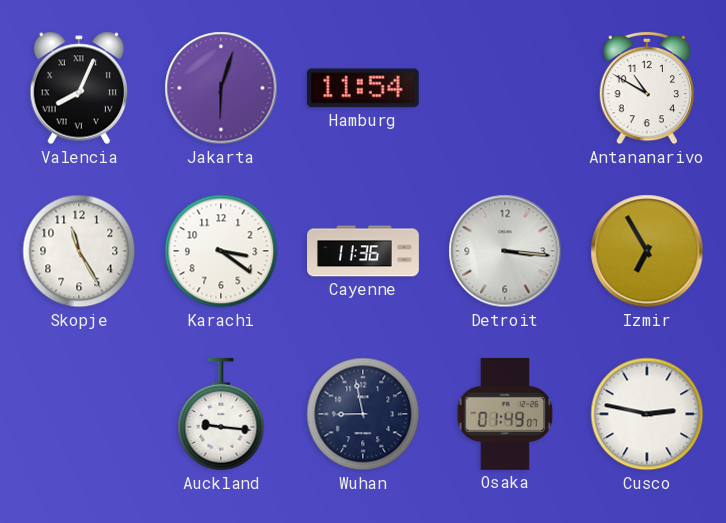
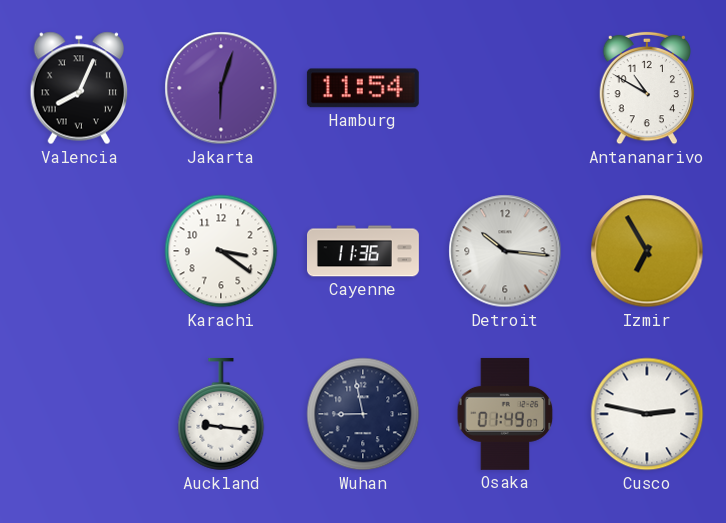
Skopje: 11:25 -> none (79, 251)
Detroit: 3:16 -> 10:16 (505, 251)
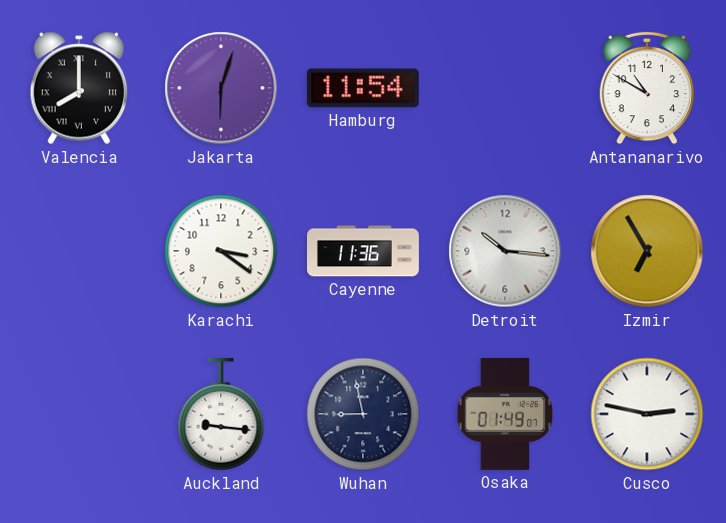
Valencia: 8:04 -> 8:00 (79, 88)
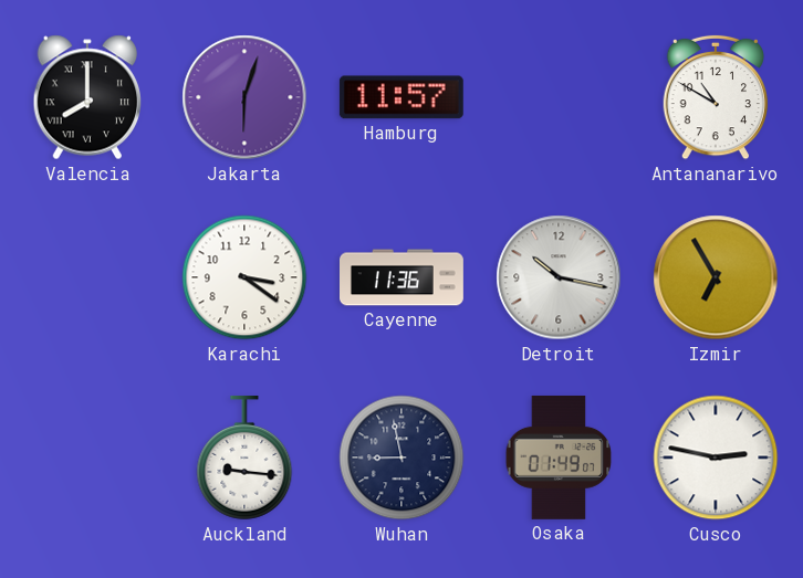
Hamburg: 11:54 -> 11:57 (401, 97)
Detroit: 10:16 -> 10:17 (559, 277)
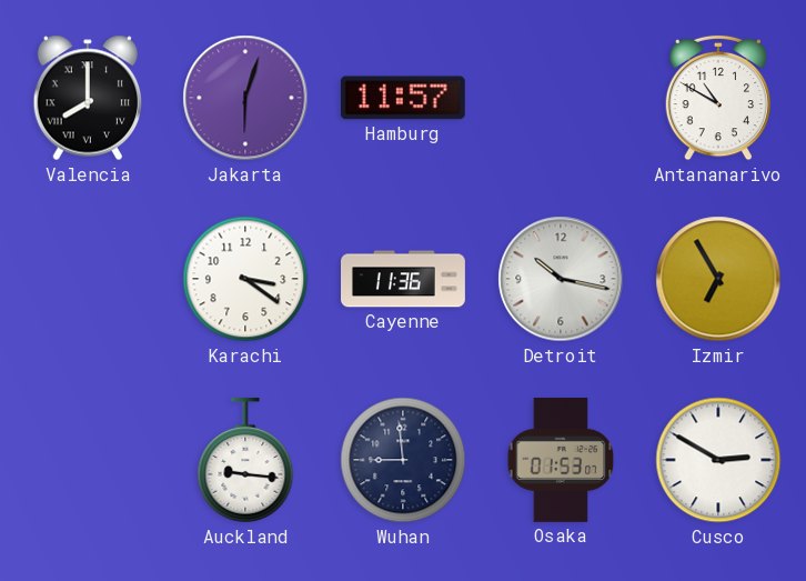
Wuhan: 8:58 -> 8:59 (403, 460)
Osaka: 01:49 -> 01:53 (561, 460)
Cusco: 2:47 -> 2:50 (718, 460)
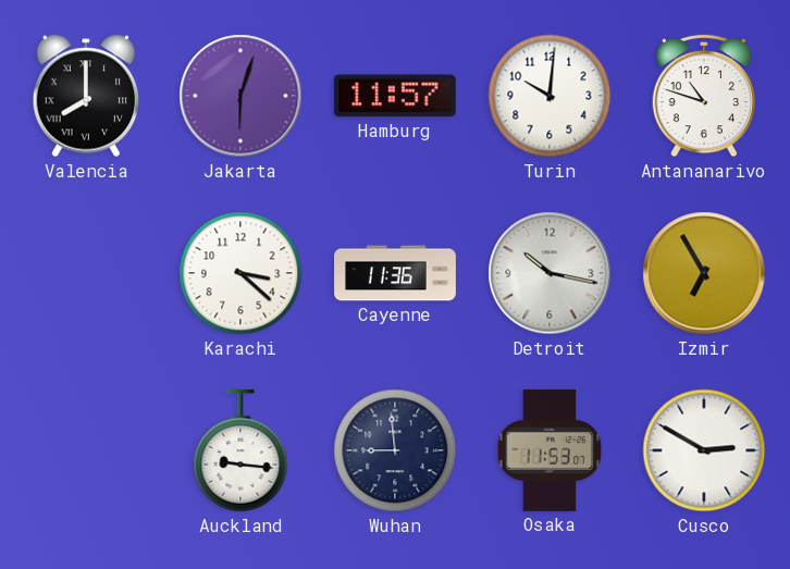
Turin: none -> 10:01 (550, 96)
Antananarivo: 10:50 -> 10:48 (704, 96)
Karachi: 3:21 -> 3:22 (240, 273)
Osaka: 01:53 -> 11:53 (550, 450)
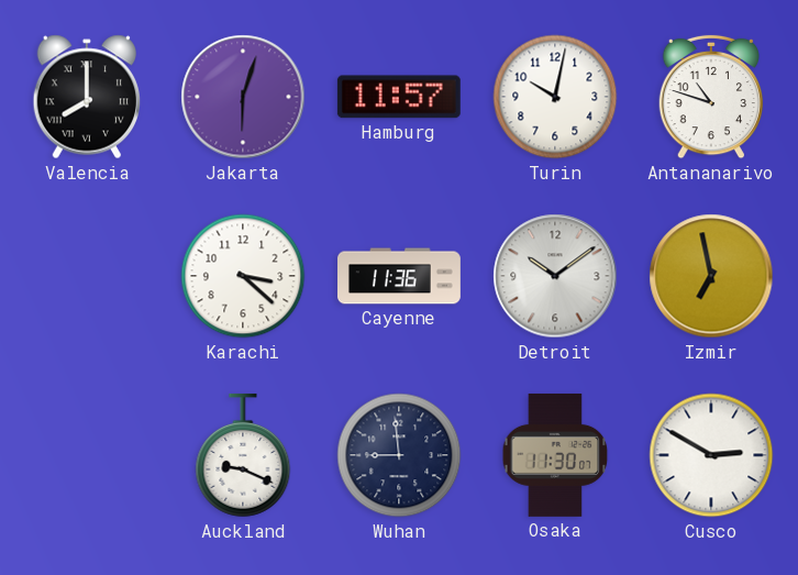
Turin: 10:01 -> 10:02 (555, 97)
Detroit: 10:17 -> 10:09 (555, 276)
Izmir: 6:55 -> 6:58 (711, 276)
Auckland: 9:16 -> 9:19 (243, 455)
Osaka: 11:53 -> 11:30 (555, 455)
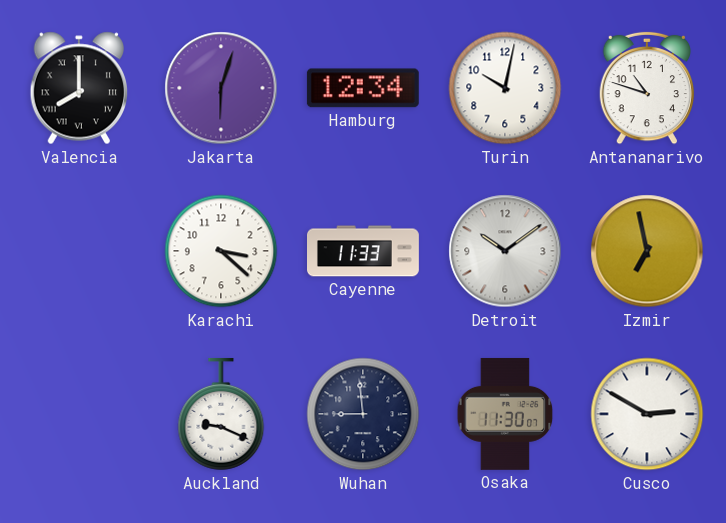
Hamburg: 11:57 -> 12:34 (363, 88)
Cayenne: 11:36 -> 11:33 (364, 251)
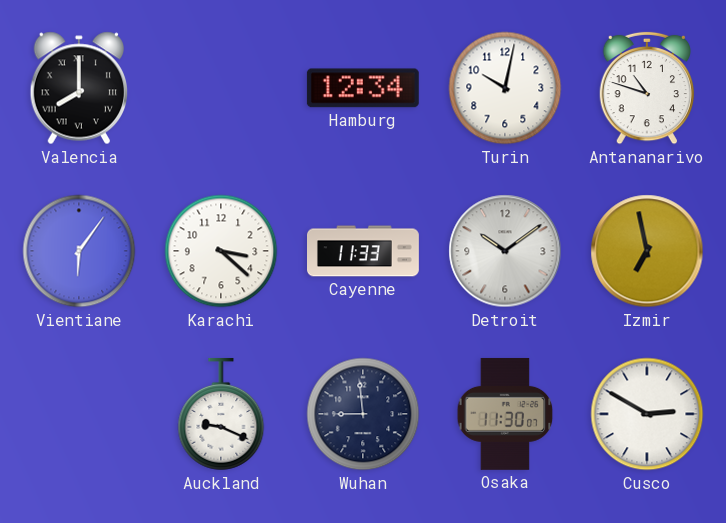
Jakarta: 6:03 -> none (221, 88)
Vientiane: none -> 6:06 (79, 251)
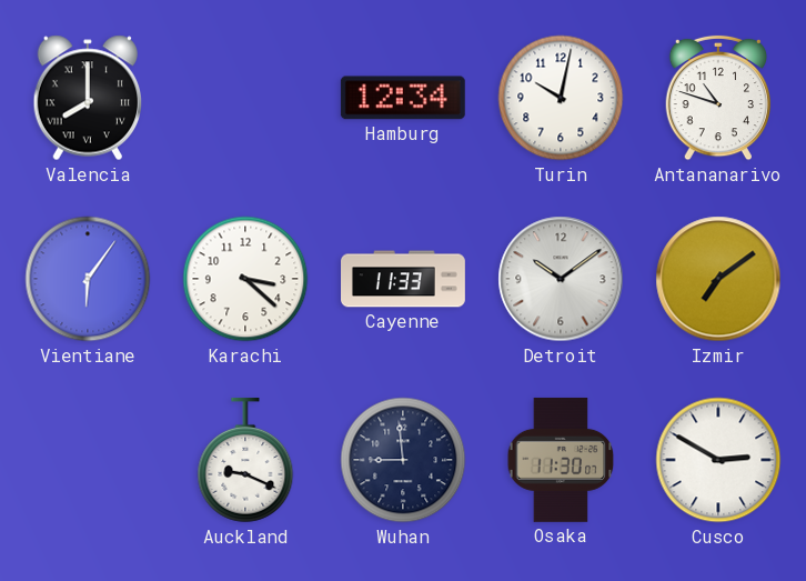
Izmir: 6:58 -> 7:09 (718, 279)
